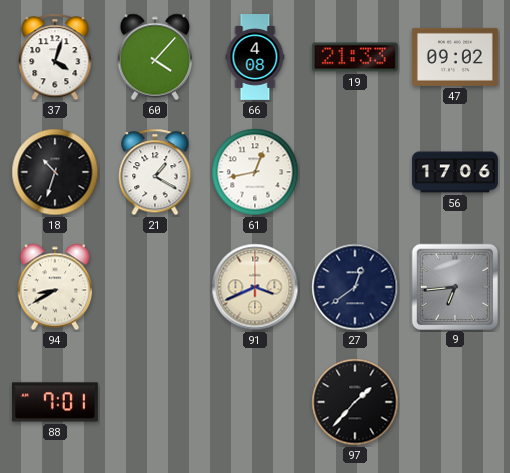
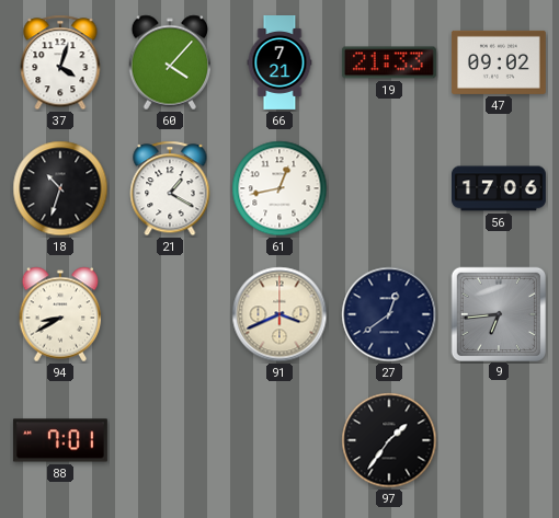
66: 4:08 -> 7:21 (279, 64)
97: 1:37 -> 1:36 (389, 440)
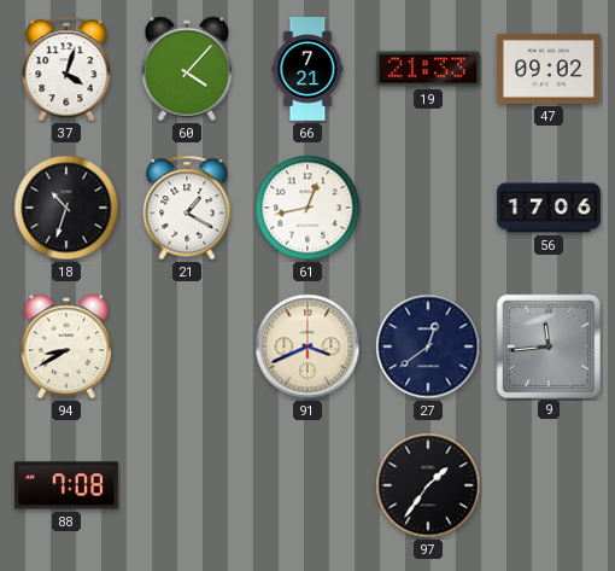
9: 6:44 -> 11:44 (547, 345)
88: 7:01 -> 7:08 (66, 485)
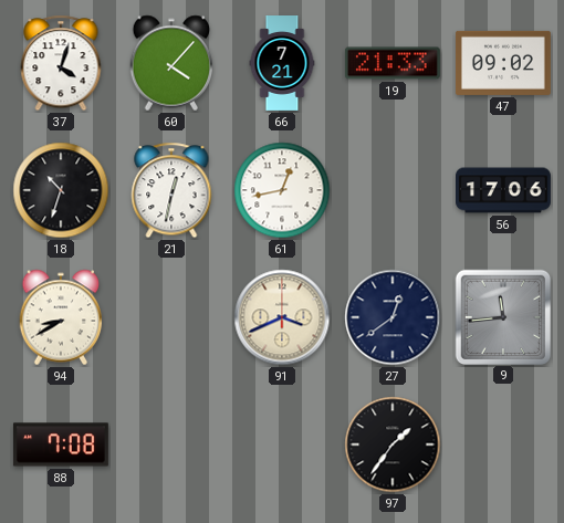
21: 1:20 -> 12:32 (171, 190)
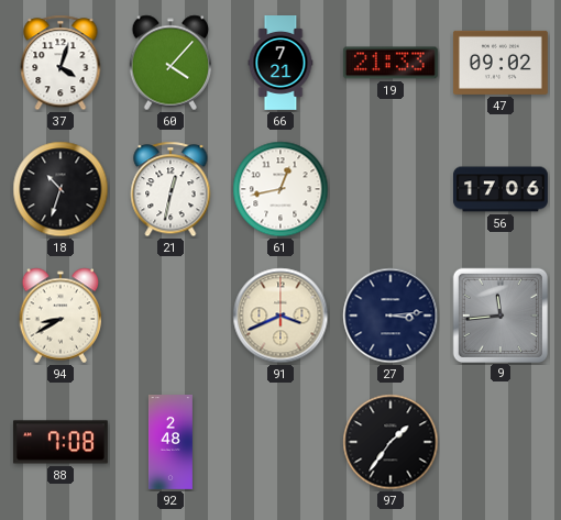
27: 12:39 -> 3:14 (391, 316)
92: none -> 2:48 (170, 443)
